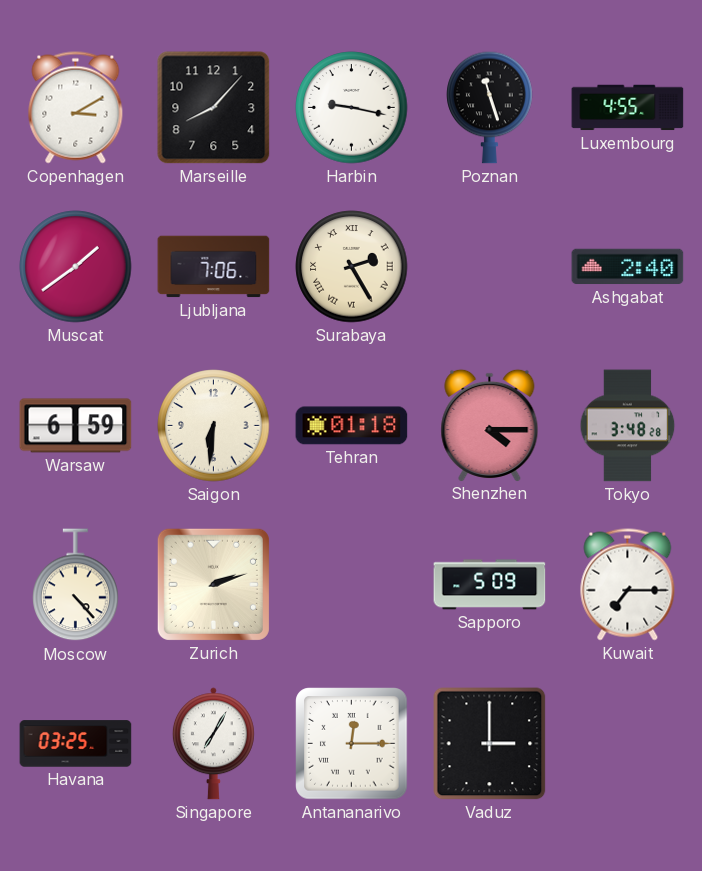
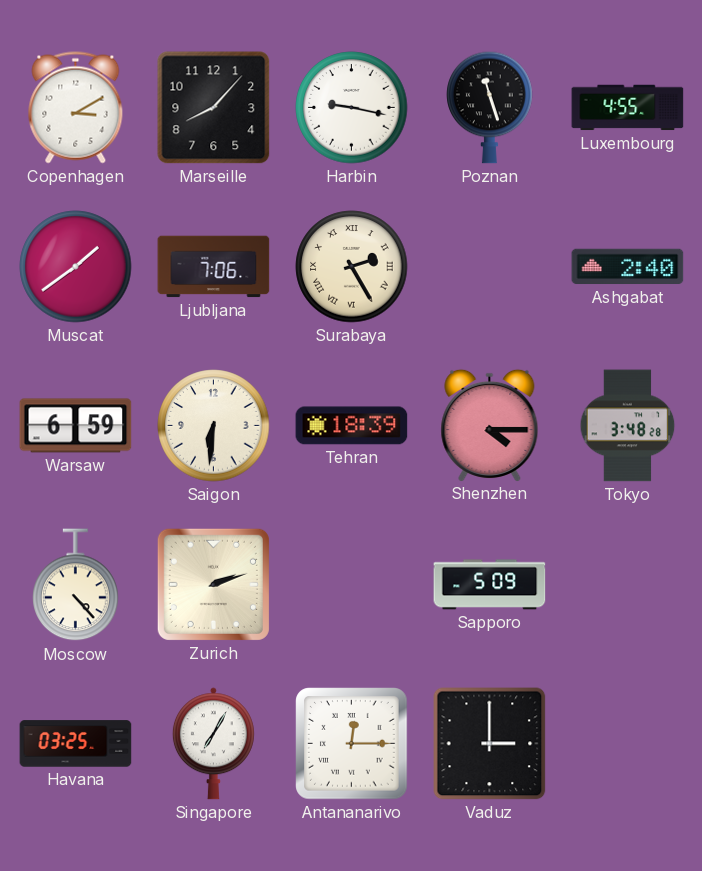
Tehran: 01:18 -> 18:39 (352, 426)
Kuwait: 7:15 -> none (628, 585)
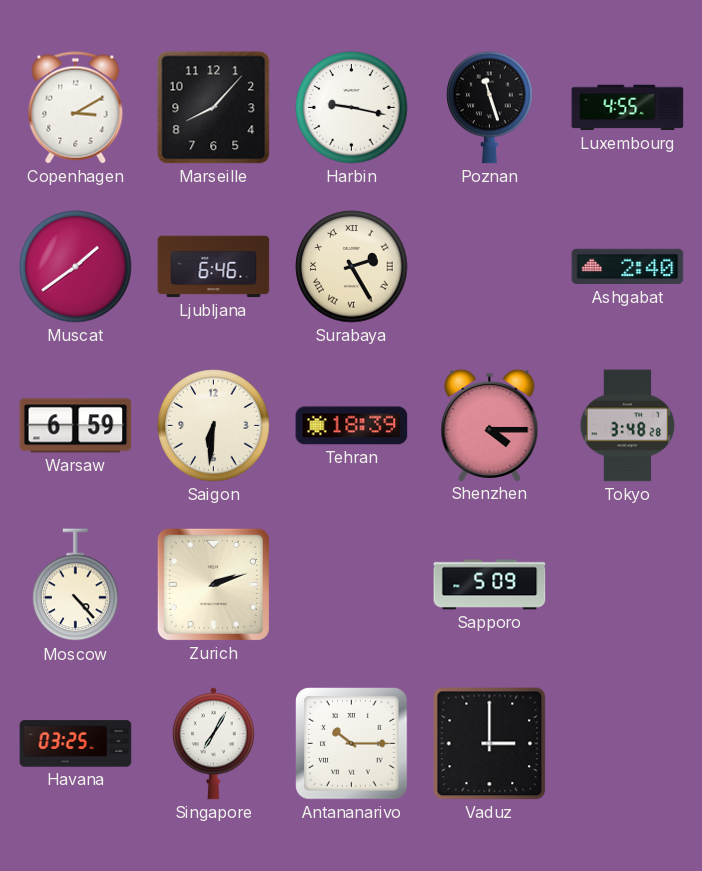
Ljubljana: 7:06 -> 6:46 (214, 267)
Antananarivo: 12:15 -> 10:15 (352, 744)
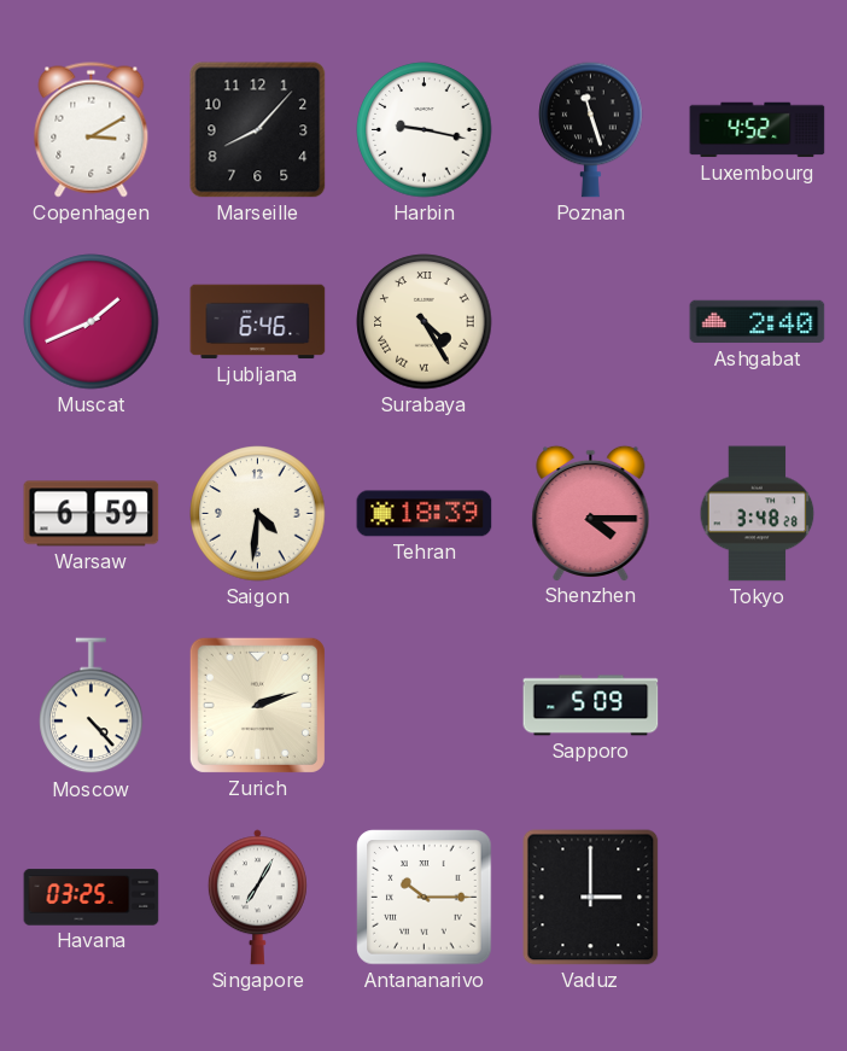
Luxembourg: 4:55 -> 4:52 (758, 130)
Muscat: 1:39 -> 1:41 (92, 322)
Surabaya: 2:25 -> 4:25 (425, 322)
Saigon: 6:31 -> 4:31 (258, 514)
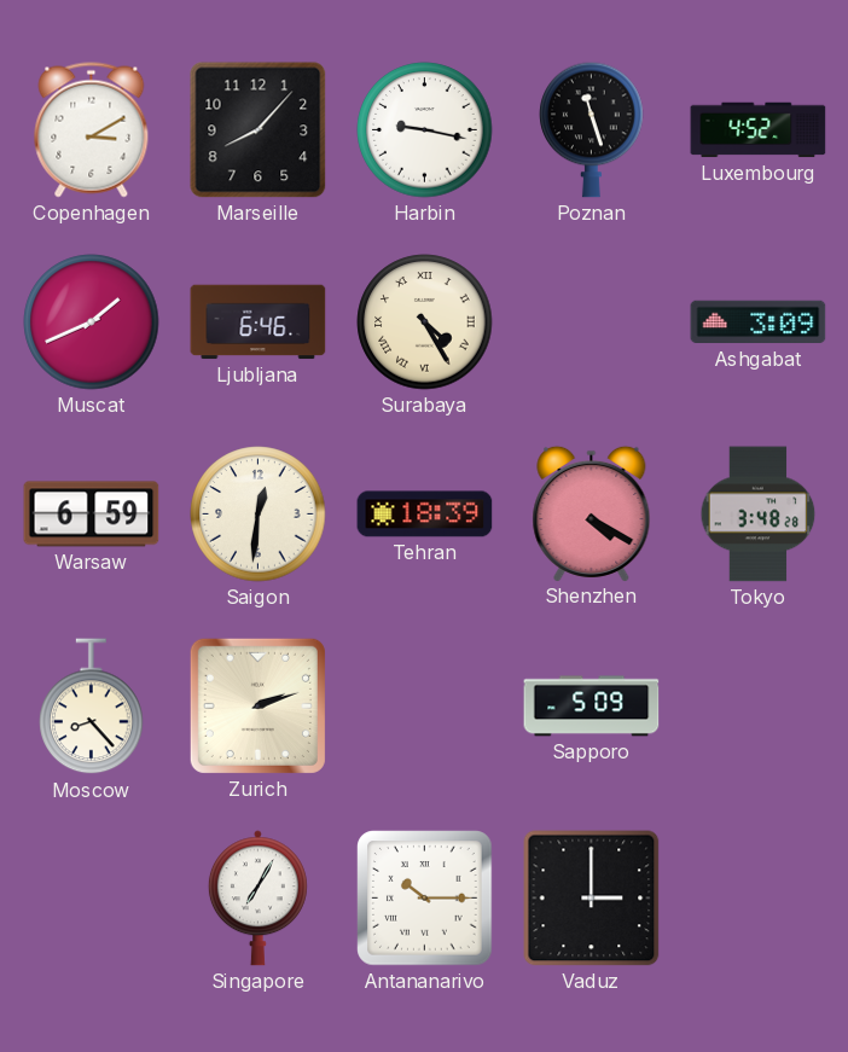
Ashgabat: 2:40 -> 3:09 (759, 322)
Saigon: 4:31 -> 12:31 (259, 515)
Shenzhen: 4:15 -> 4:20 (592, 513)
Moscow: 4:23 -> 8:23 (92, 707)
Havana: 03:25 -> none (92, 898)
